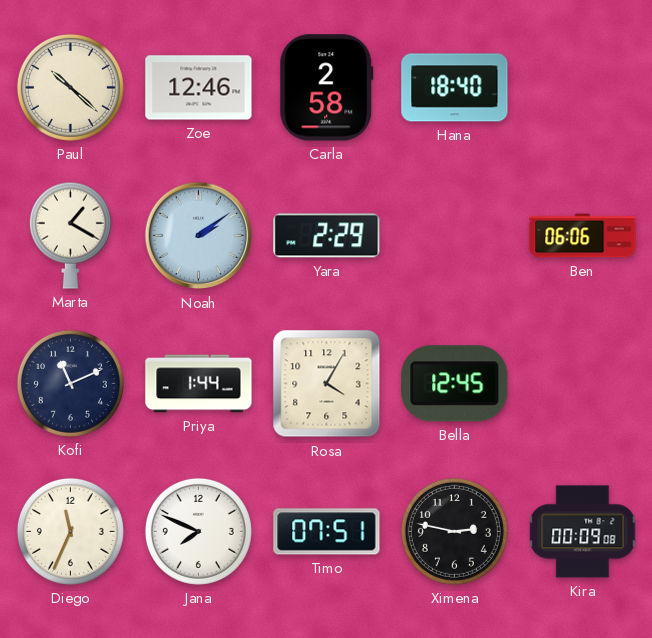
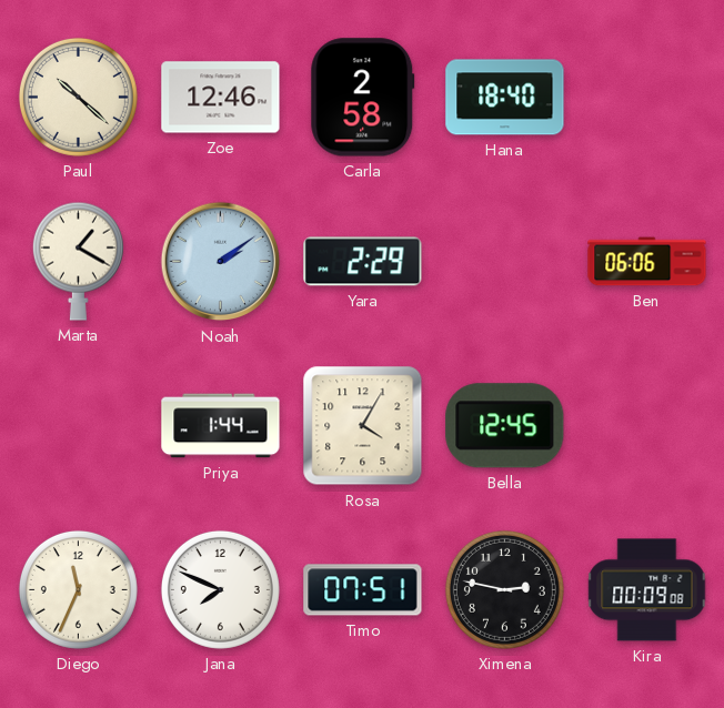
Kofi: 11:11 -> none (70, 383)
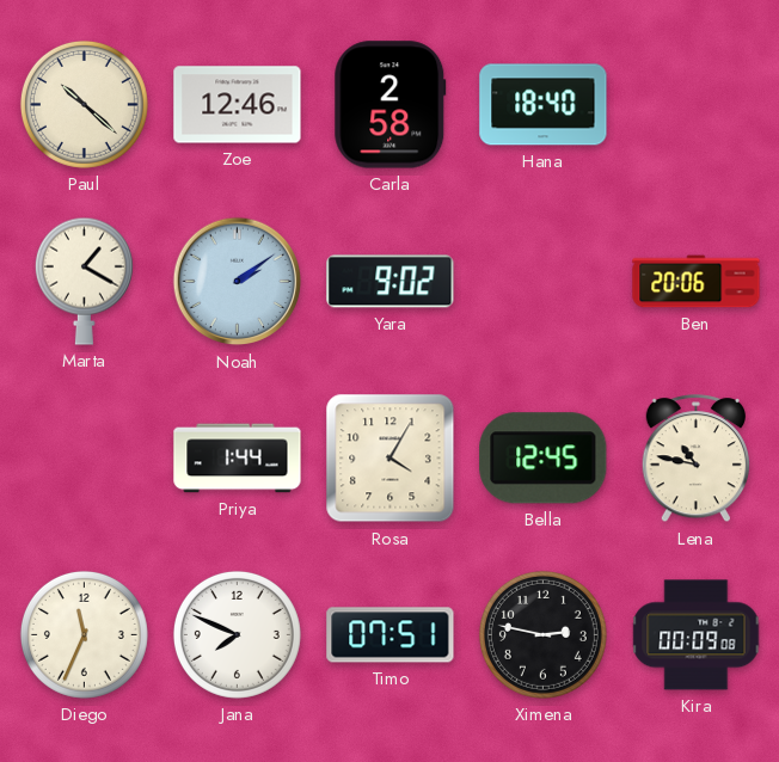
Yara: 2:29 -> 9:02 (391, 282)
Ben: 06:06 -> 20:06 (697, 282)
Lena: none -> 10:47 (695, 459)
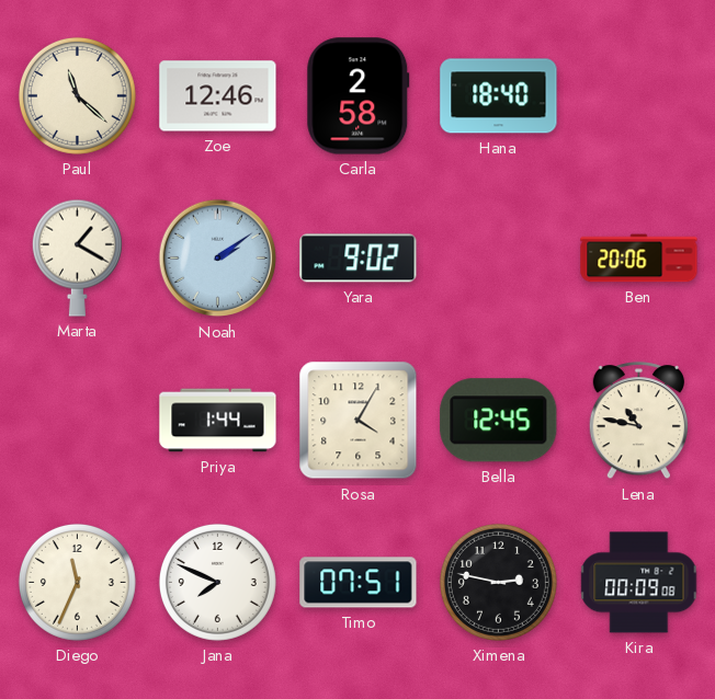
Paul: 10:22 -> 11:22 (77, 95)
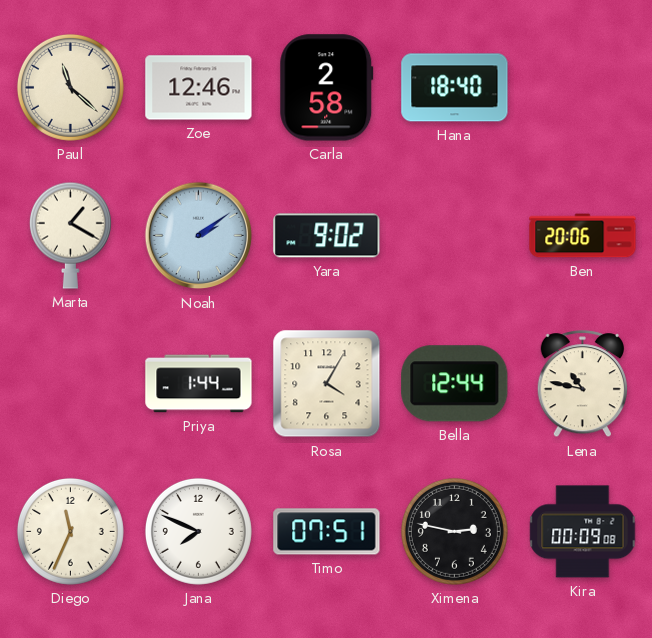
Bella: 12:45 -> 12:44 (455, 384)
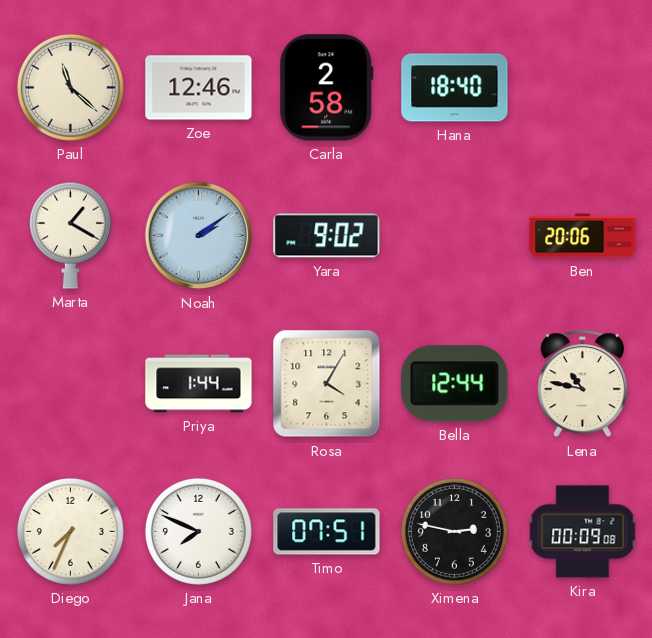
Diego: 11:34 -> 7:34 (70, 531)
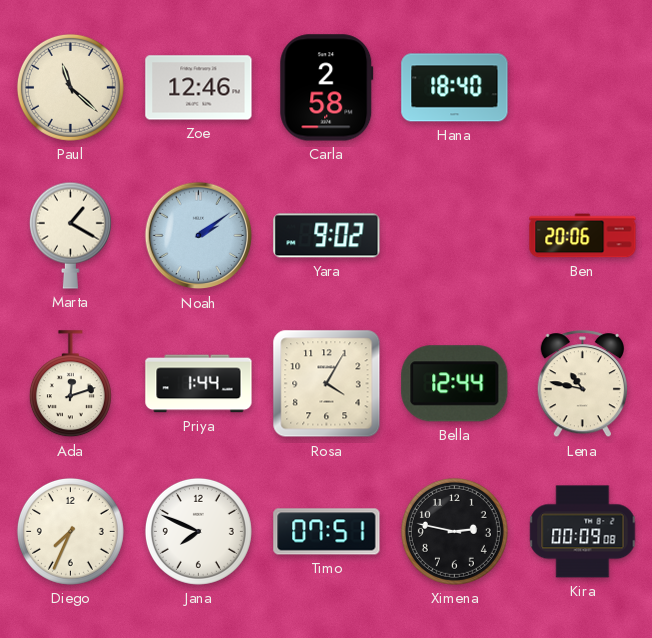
Ada: none -> 12:12 (70, 384)
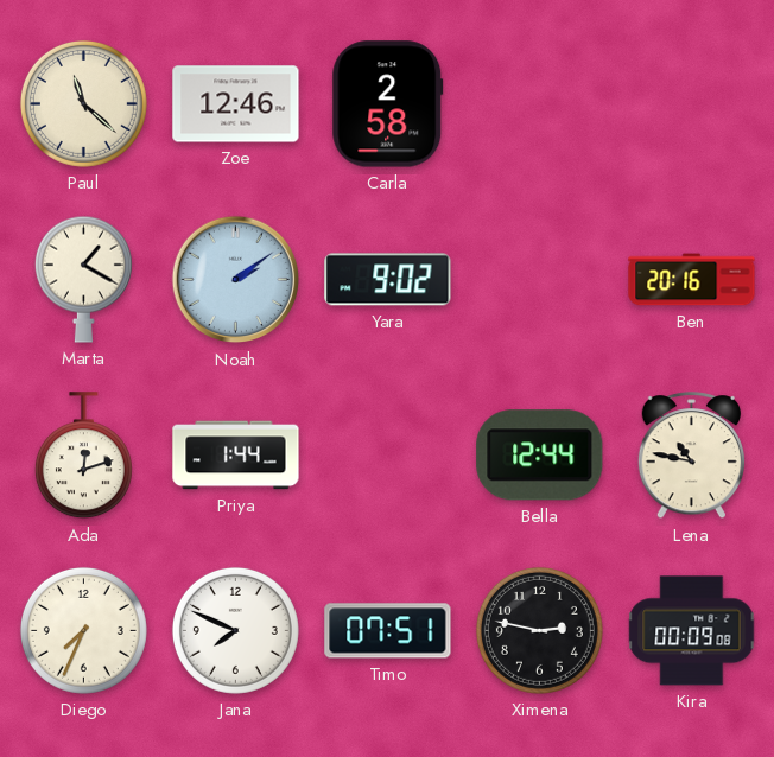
Hana: 18:40 -> none (455, 88)
Ben: 20:06 -> 20:16 (692, 280)
Rosa: 4:05 -> none (327, 384)
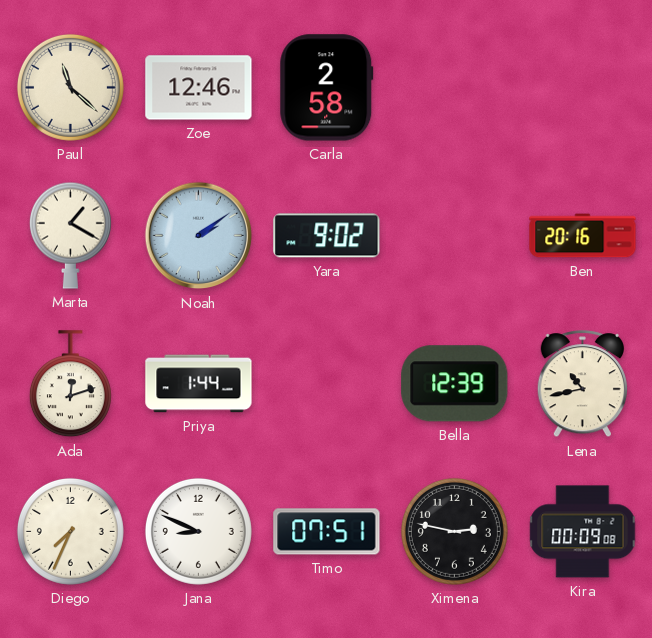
Bella: 12:44 -> 12:39 (455, 384)
Lena: 10:47 -> 10:43 (582, 384)
Jana: 7:49 -> 8:49 (198, 531)
